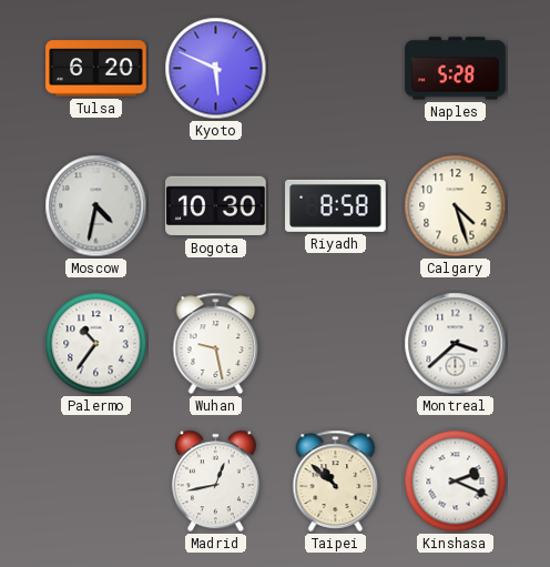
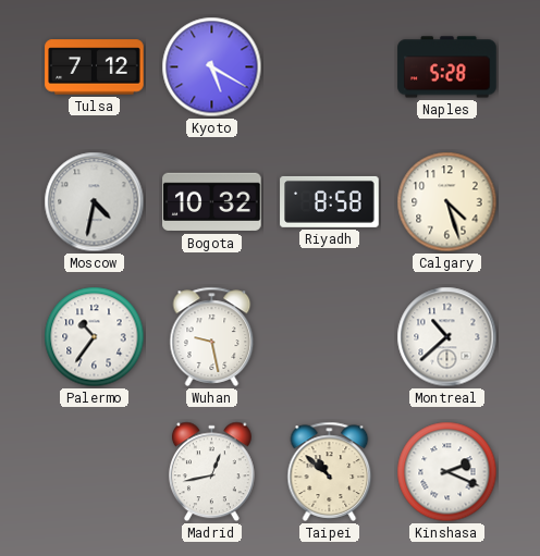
Tulsa: 6:20 -> 7:12 (95, 67)
Kyoto: 5:49 -> 5:20 (212, 67)
Bogota: 10:30 -> 10:32 (212, 202)
Montreal: 3:38 -> 10:38 (447, 337)
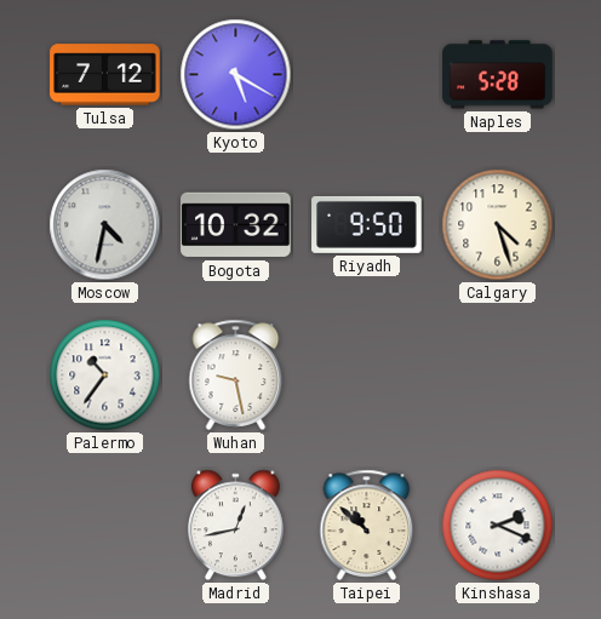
Riyadh: 8:58 -> 9:50 (367, 224)
Montreal: 10:38 -> none (447, 337)
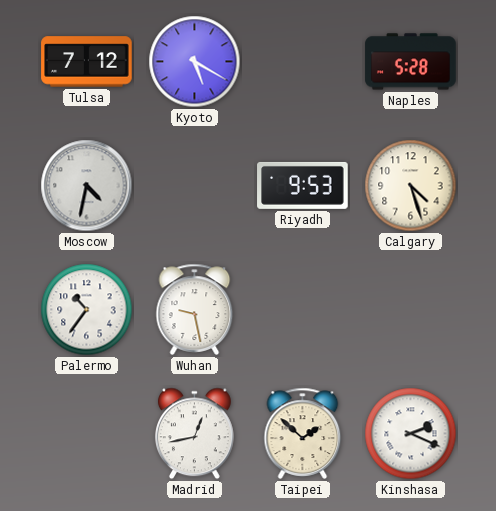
Bogota: 10:32 -> none (236, 225)
Riyadh: 9:50 -> 9:53 (303, 185)
Taipei: 10:52 -> 1:52 (303, 433)
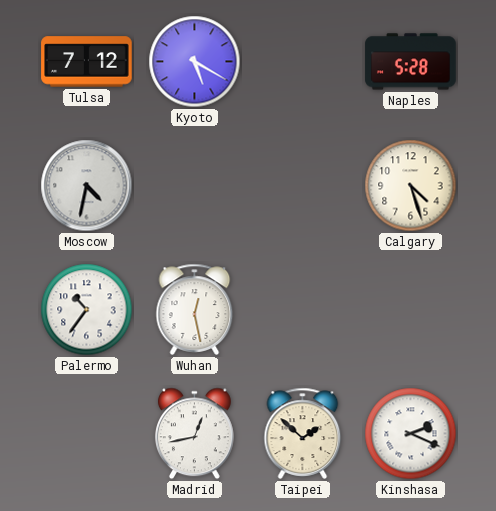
Riyadh: 9:53 -> none (303, 185)
Wuhan: 9:28 -> 12:28 (195, 309)
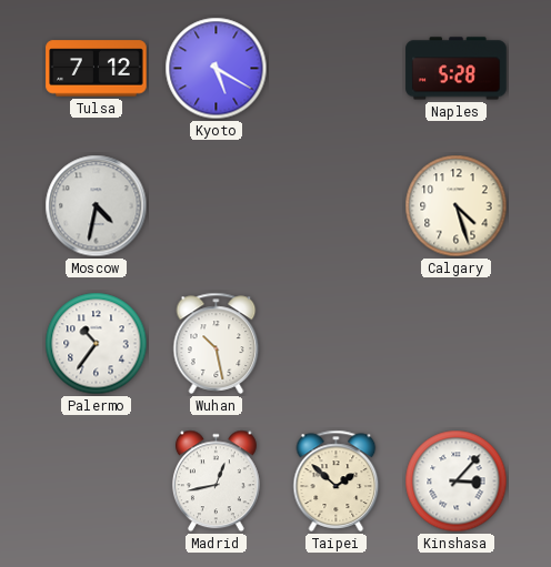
Wuhan: 12:28 -> 10:28 (217, 343)
Kinshasa: 2:19 -> 3:07 (457, 482)
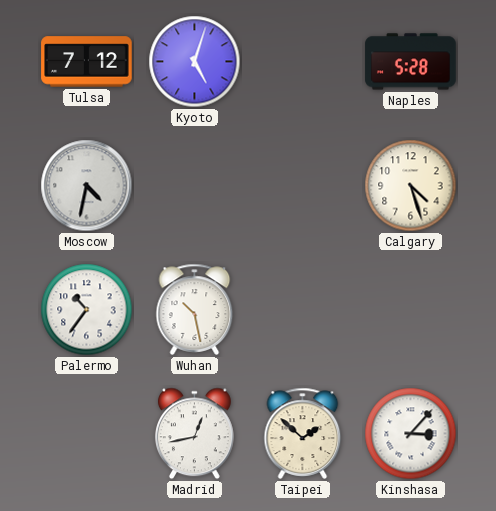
Kyoto: 5:20 -> 5:03 (195, 62)
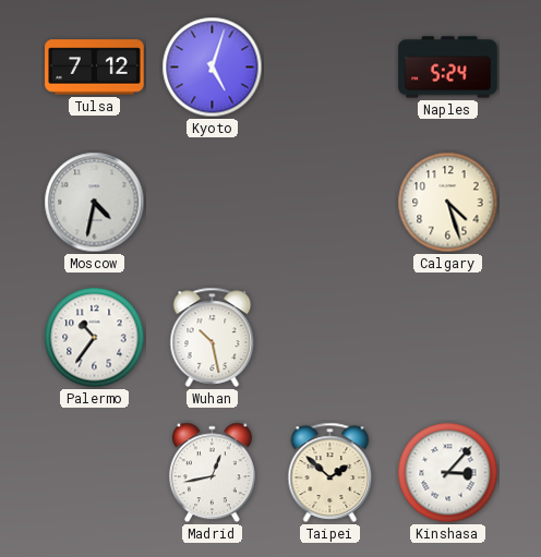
Naples: 5:28 -> 5:24 (448, 68)
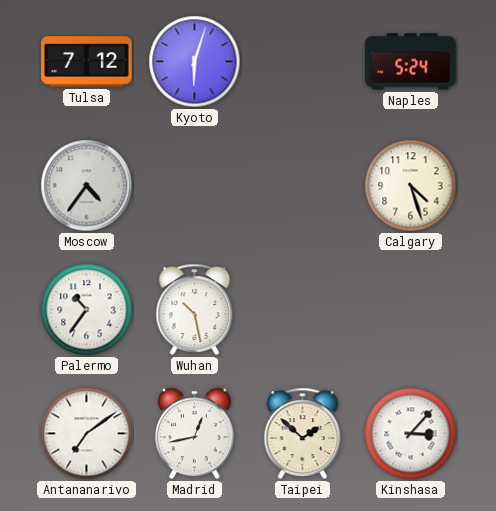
Kyoto: 5:03 -> 6:03 (195, 62)
Moscow: 4:32 -> 4:36 (87, 186)
Antananarivo: none -> 7:09 (87, 434)
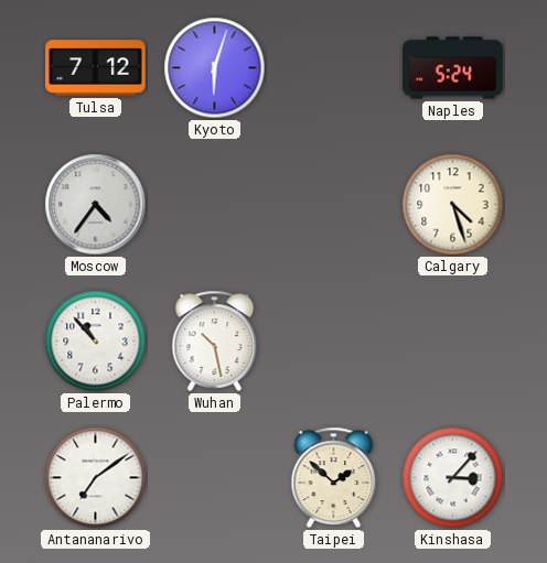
Palermo: 10:36 -> 10:53 (96, 342)
Madrid: 12:43 -> none (194, 434)
